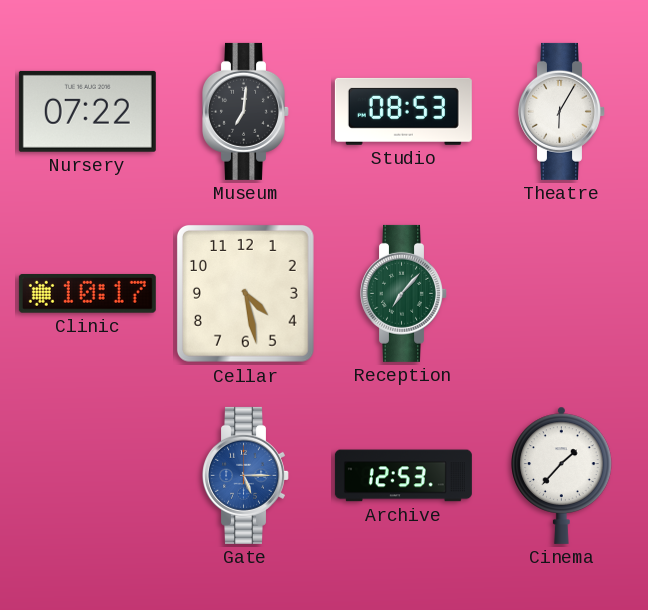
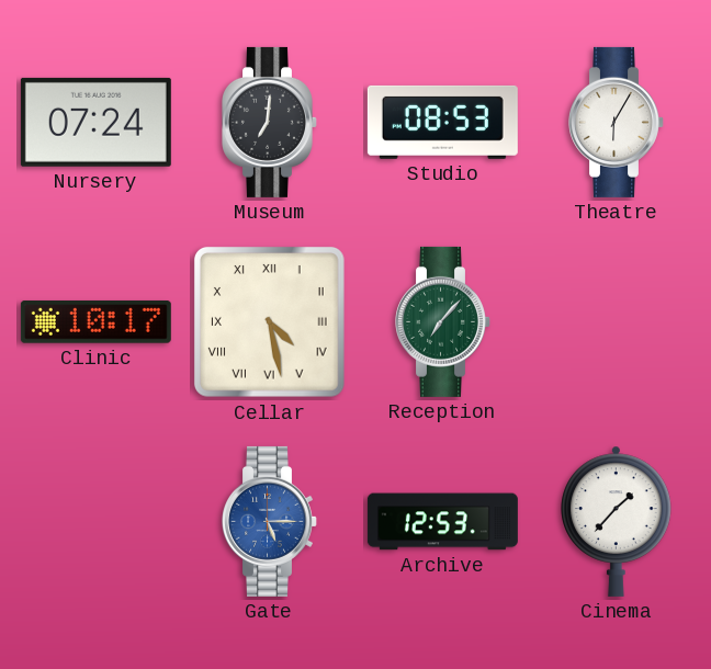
Nursery: 07:22 -> 07:24 (95, 122)
Cellar numerals: Arabic -> Roman (270, 322)
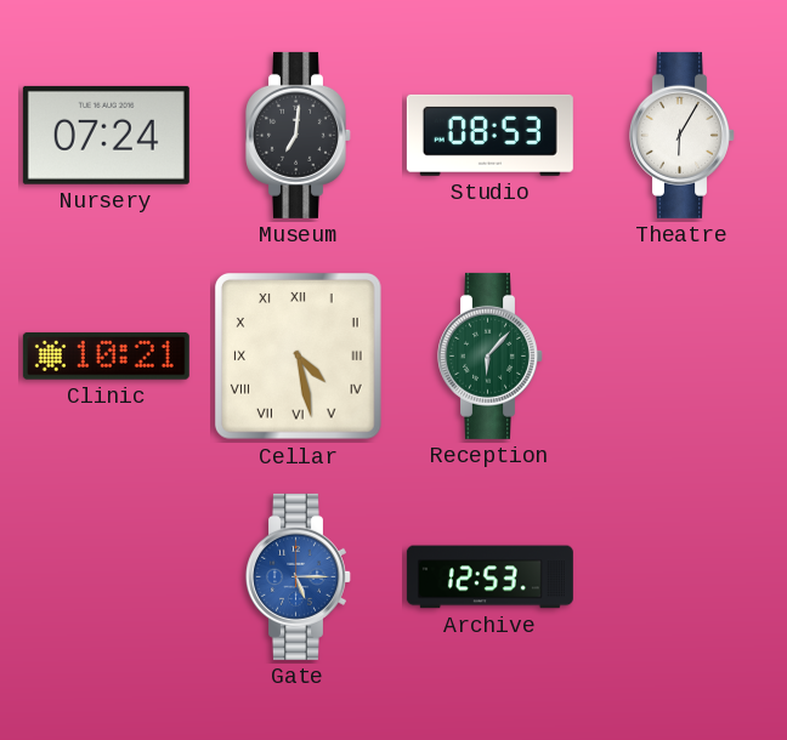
Clinic: 10:17 -> 10:21 (106, 355)
Reception: 7:07 -> 6:07 (491, 355)
Cinema: 1:37 -> none (617, 521)
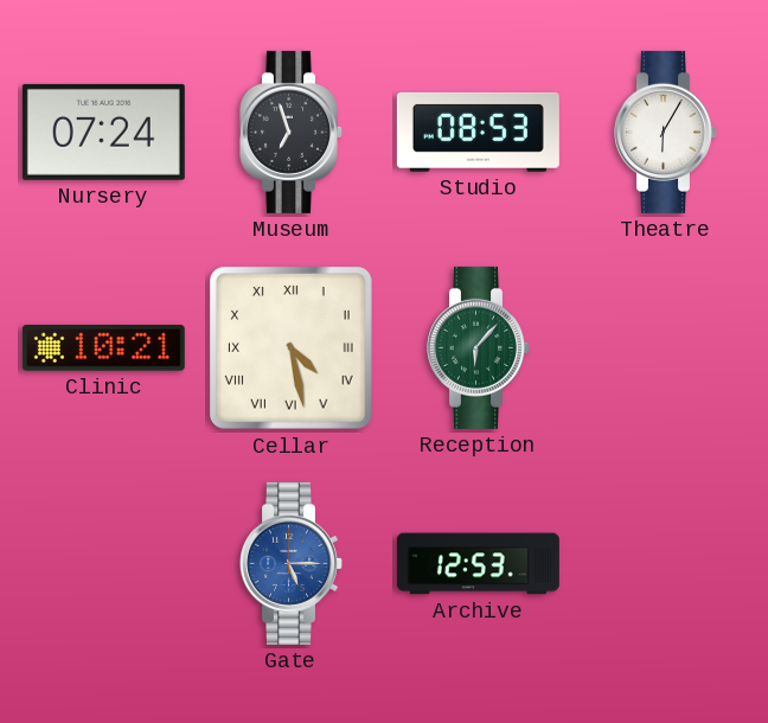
Museum: 7:01 -> 6:57 (292, 132)
